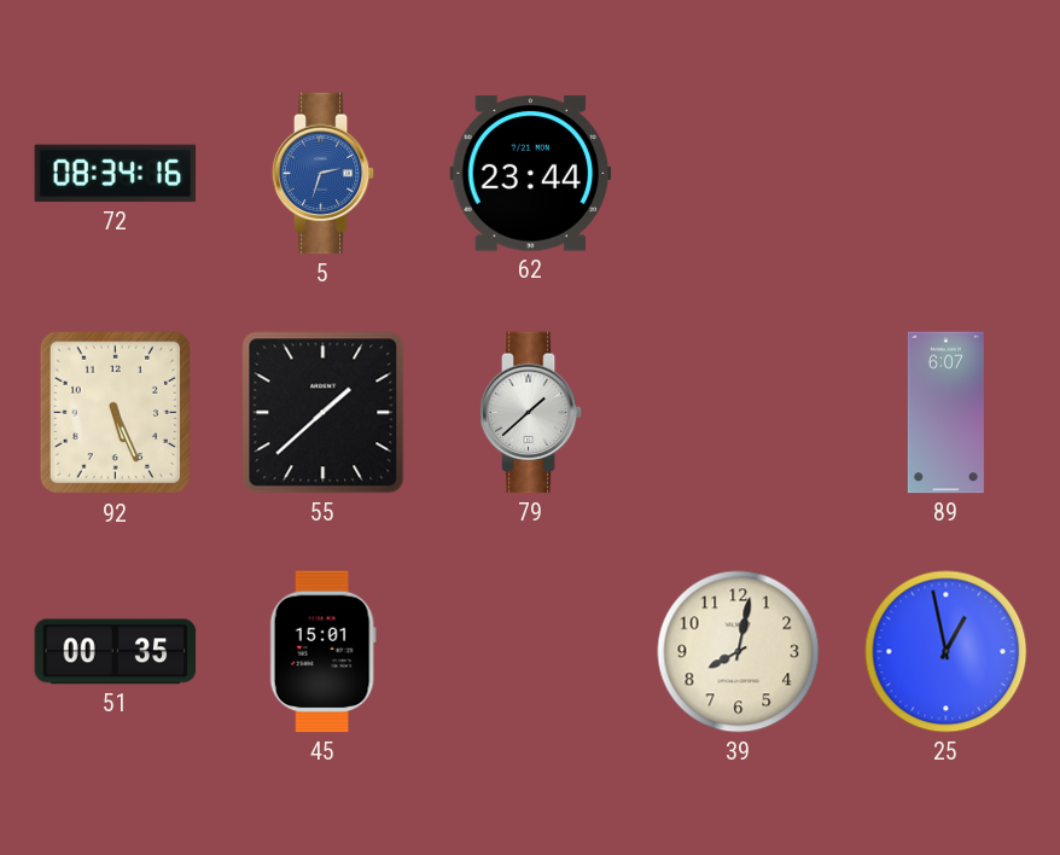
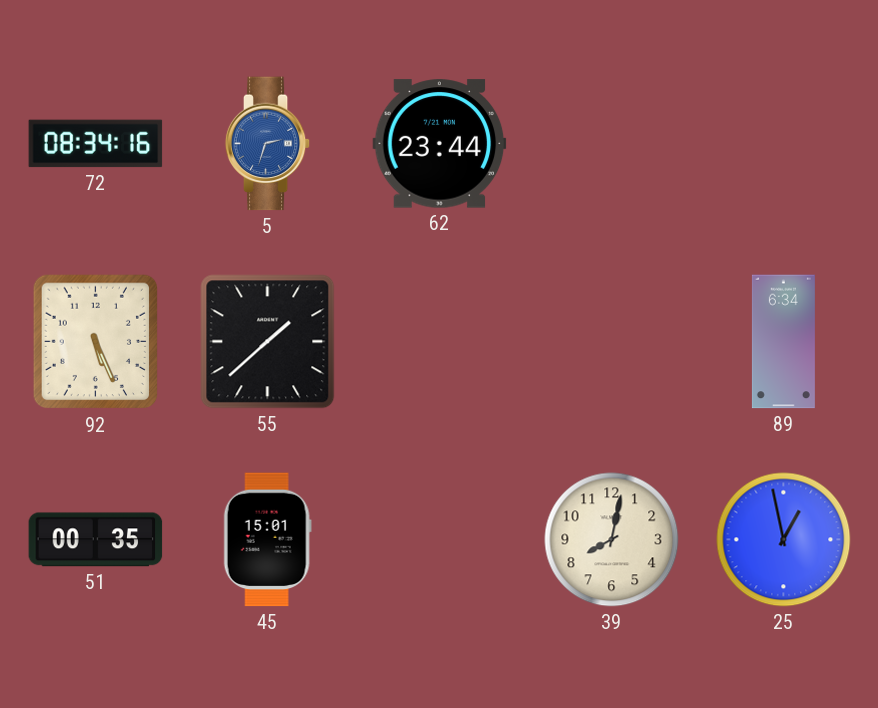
79: 1:38 -> none (531, 413)
89: 6:07 -> 6:34 (783, 342)
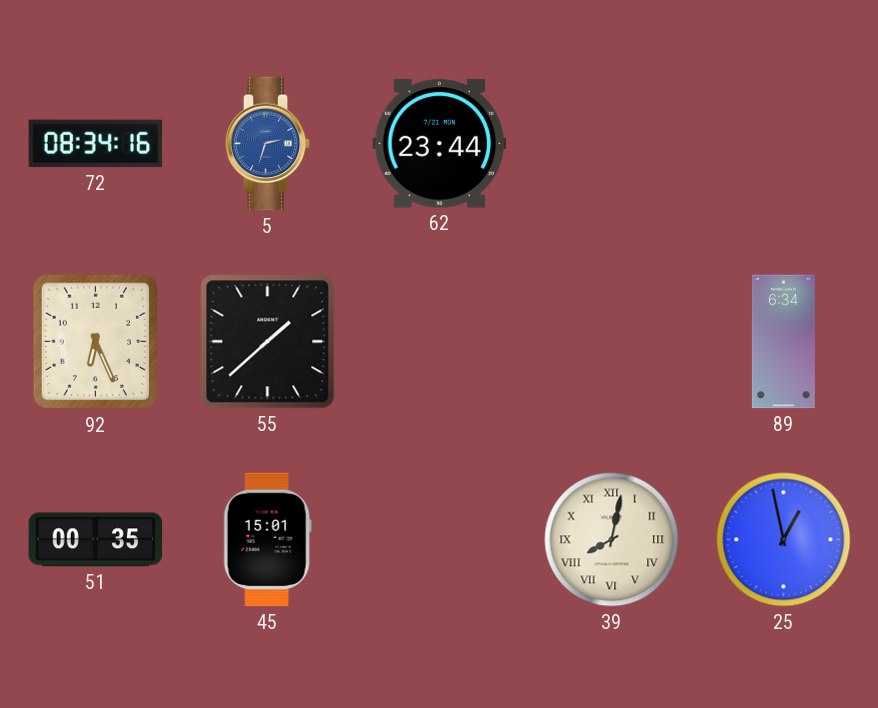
92: 5:26 -> 6:26 (96, 342)
39 numerals: Arabic -> Roman (612, 540)
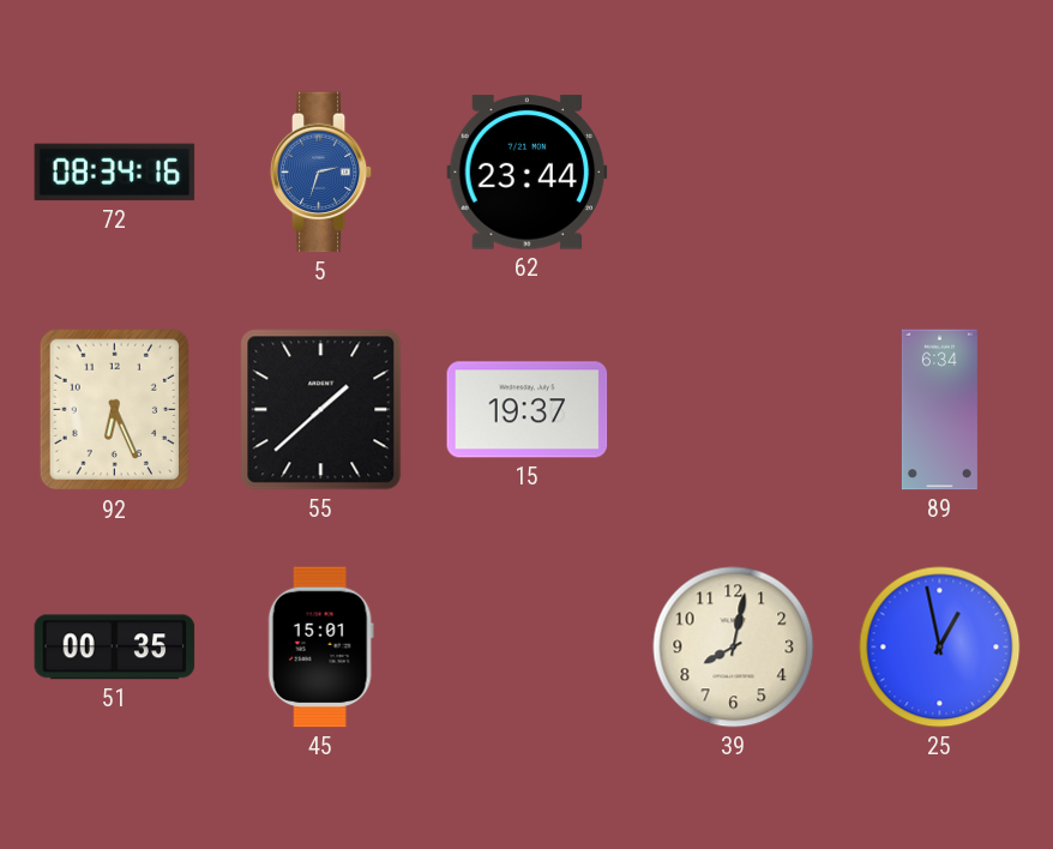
15: none -> 19:37 (528, 410)
39 numerals: Roman -> Arabic (734, 648)
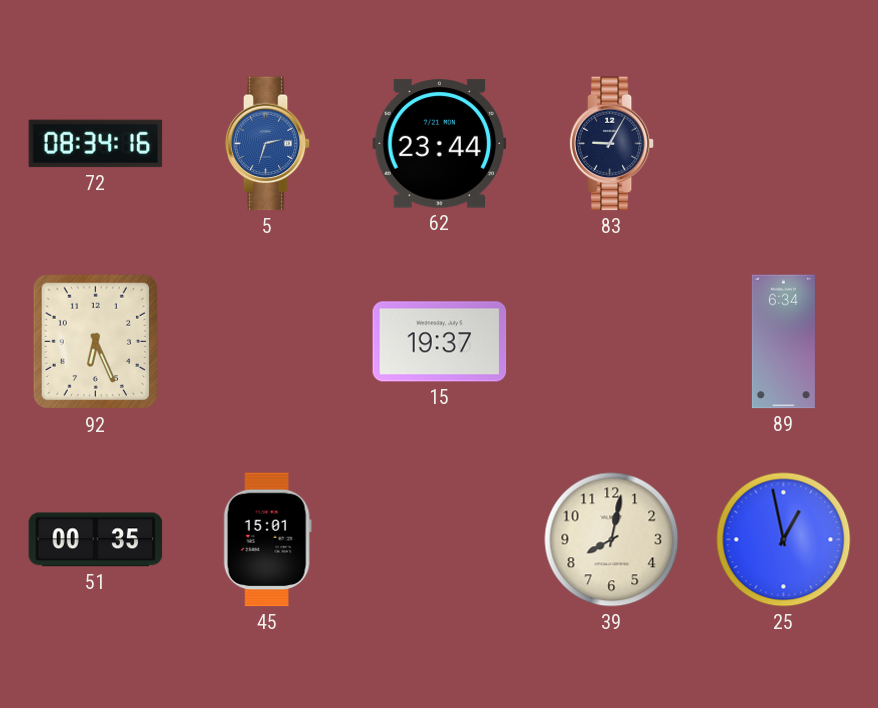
83: none -> 9:05 (612, 144)
55: 1:38 -> none (321, 410)
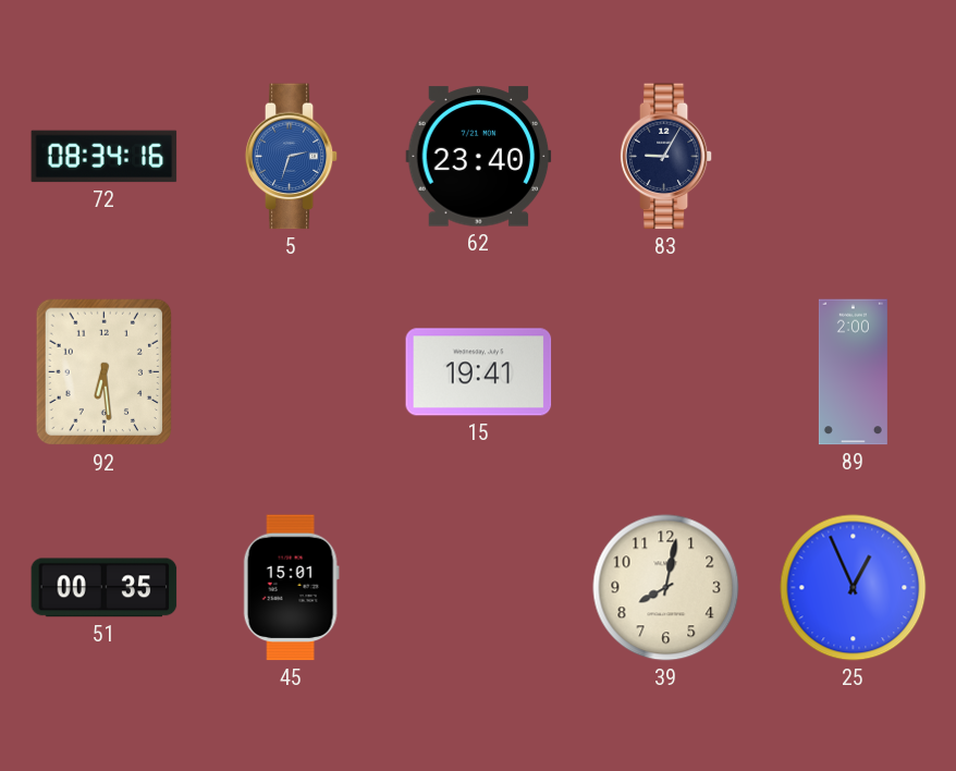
62: 23:44 -> 23:40 (479, 157)
92: 6:26 -> 6:29 (105, 372)
15: 19:37 -> 19:41 (479, 372)
89: 6:34 -> 2:00 (853, 372)
25: 12:58 -> 12:56 (854, 588)
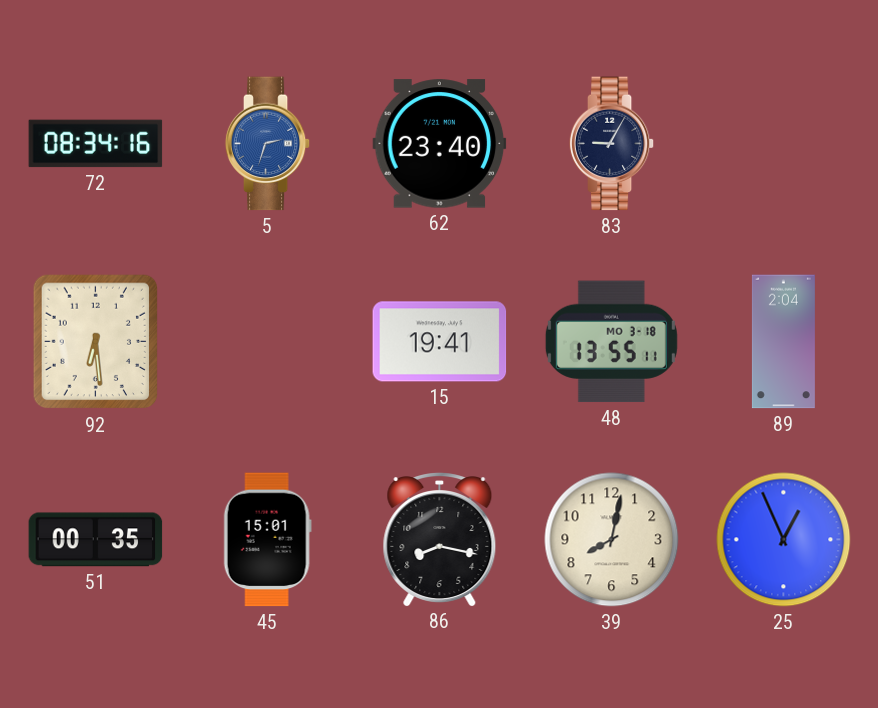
48: none -> 13:55 (611, 342)
89: 2:00 -> 2:04 (783, 342)
86: none -> 8:17 (440, 539)
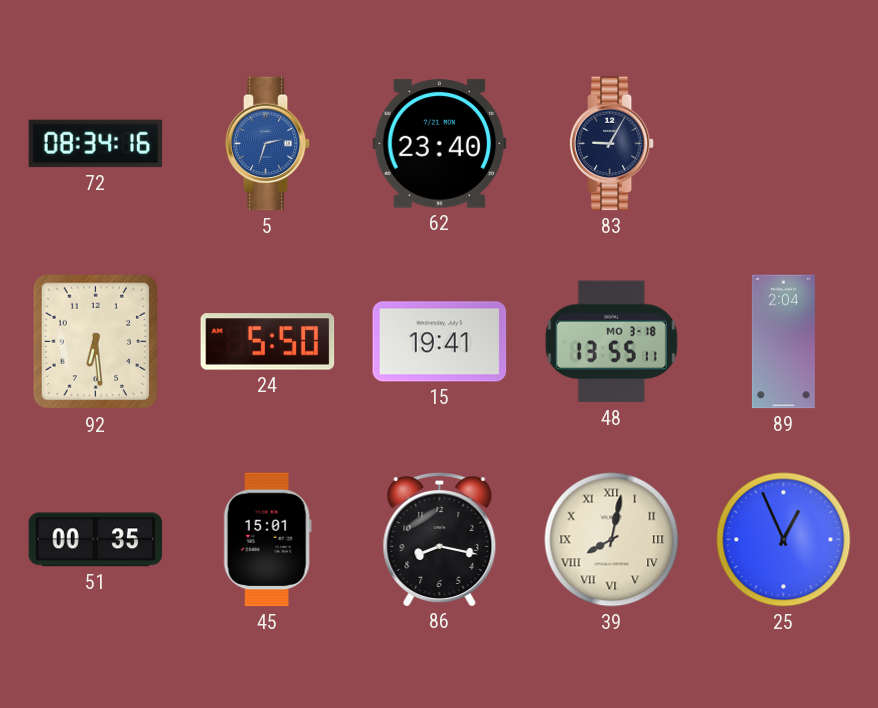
24: none -> 5:50 (268, 342)
39 numerals: Arabic -> Roman (612, 540)
